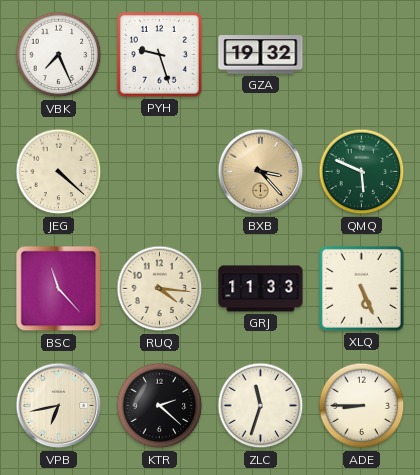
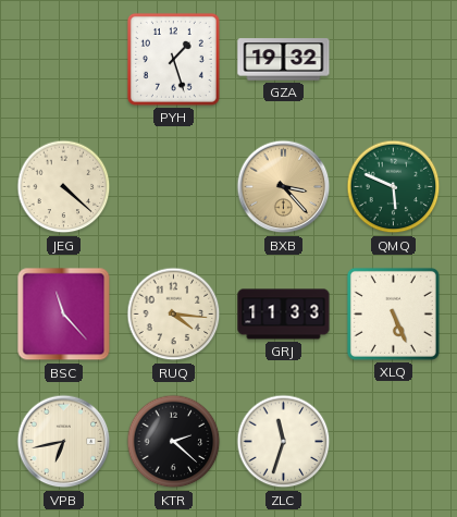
VBK: 7:26 -> none (59, 55)
PYH: 9:27 -> 1:27 (173, 59)
ADE: 8:45 -> none (362, 406)
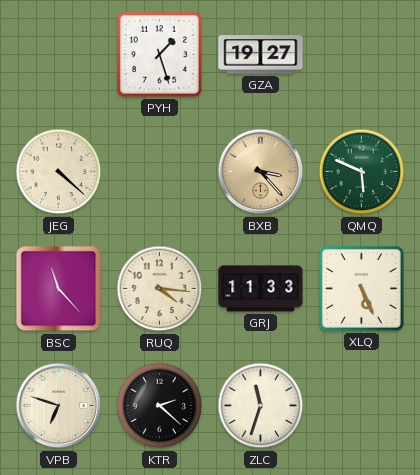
GZA: 19:32 -> 19:27 (261, 55)
VPB: 6:43 -> 6:48 (59, 406)
